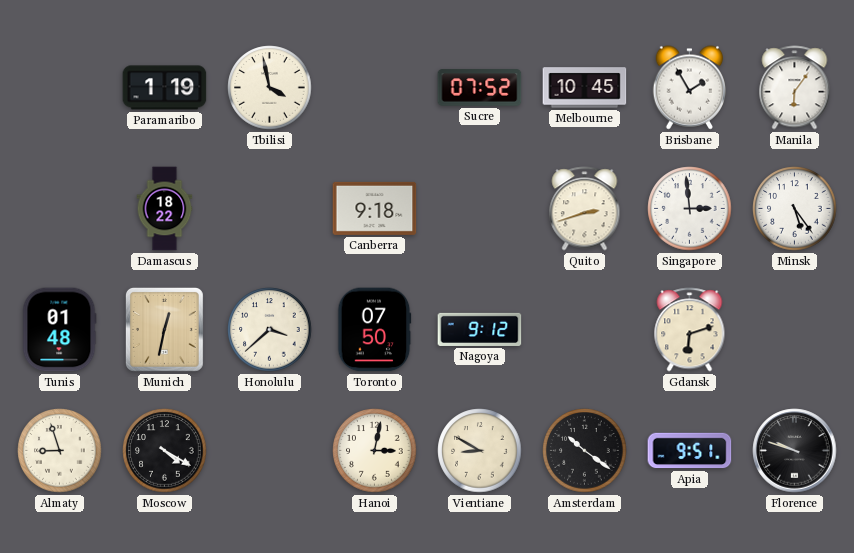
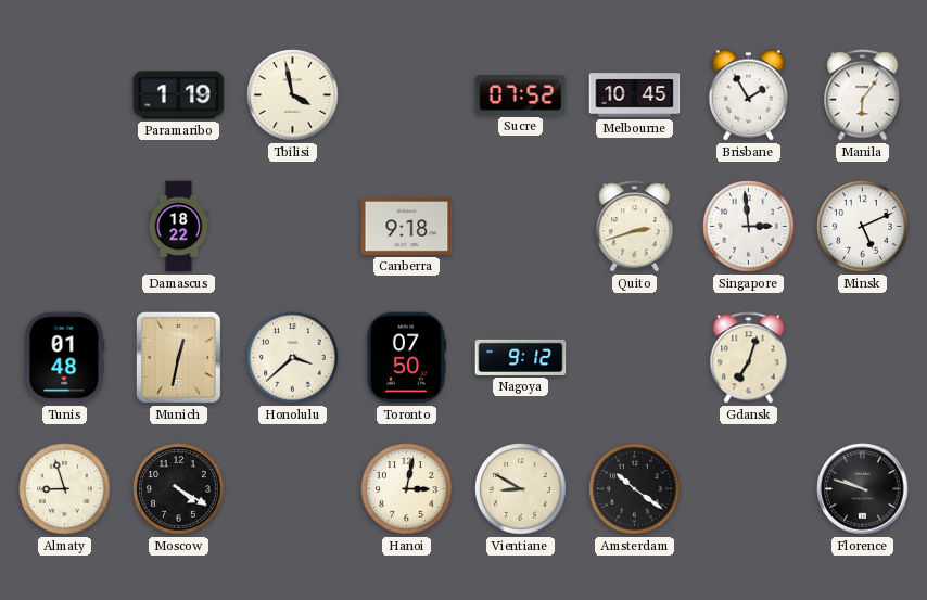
Minsk: 5:24 -> 5:11 (863, 227)
Gdansk: 6:12 -> 7:03 (749, 358)
Apia: 9:51 -> none (690, 451)
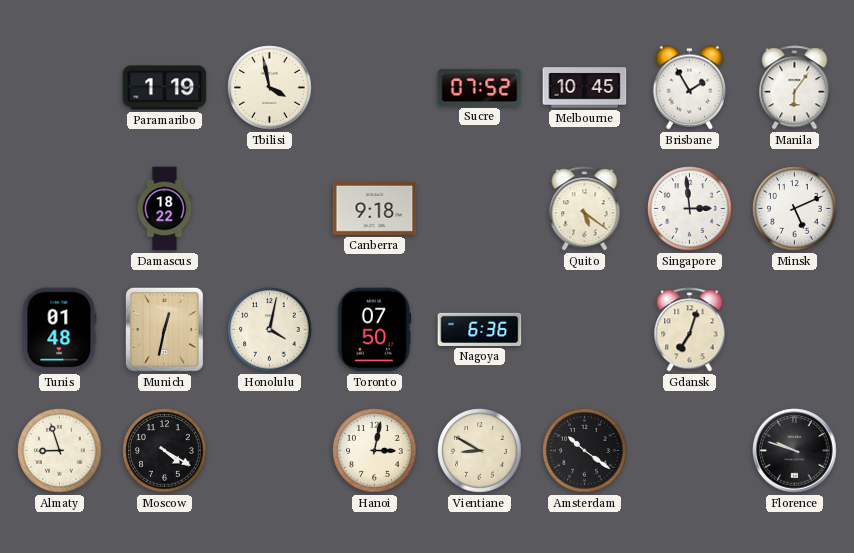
Quito: 2:42 -> 5:21 (585, 209)
Honolulu: 3:38 -> 4:02 (270, 330)
Nagoya: 9:12 -> 6:36 (480, 329)
